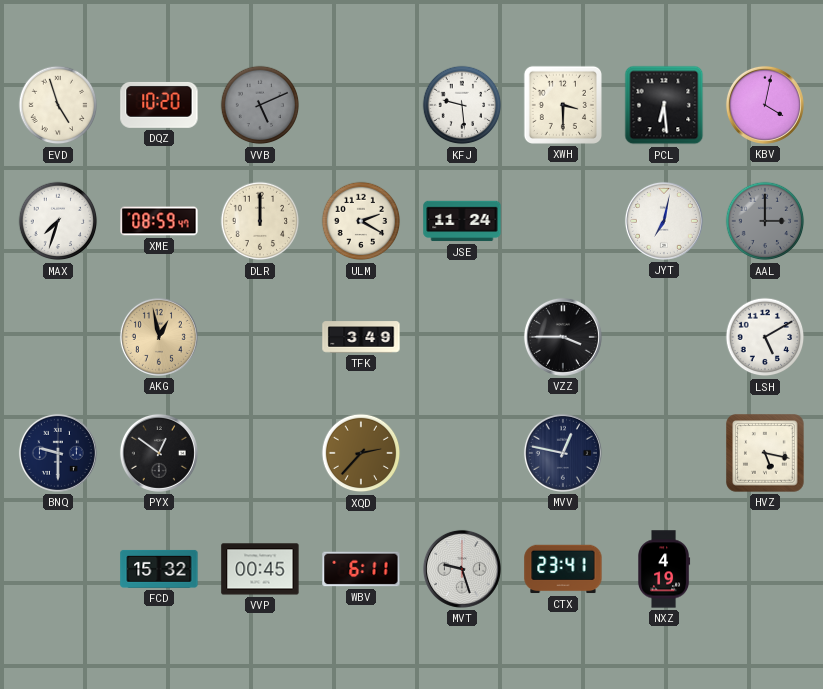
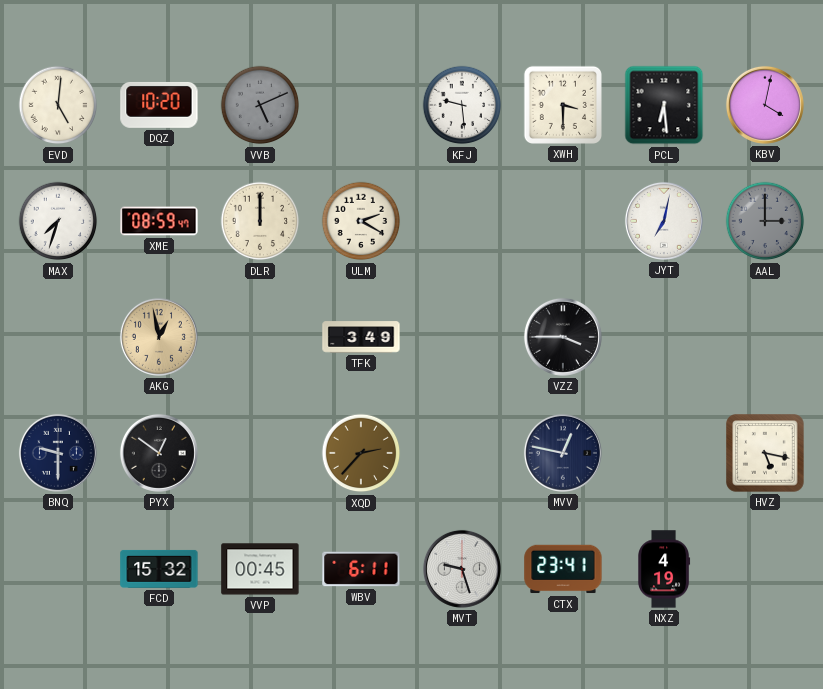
EVD: 4:57 -> 5:01 (58, 105)
JSE: 11:24 -> none (462, 221)
LSH: 5:10 -> none (765, 337)
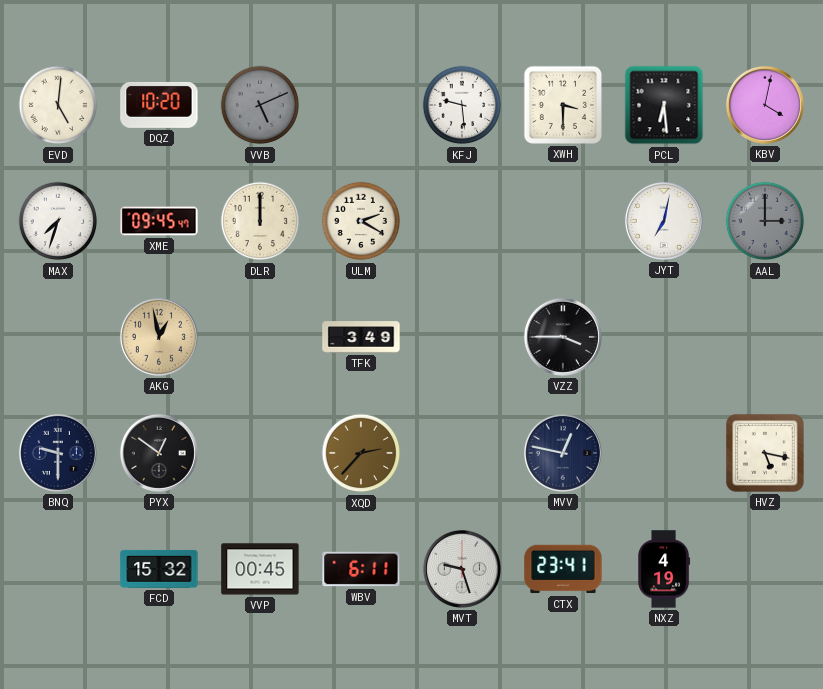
XME: 08:59 -> 09:45 (159, 221)
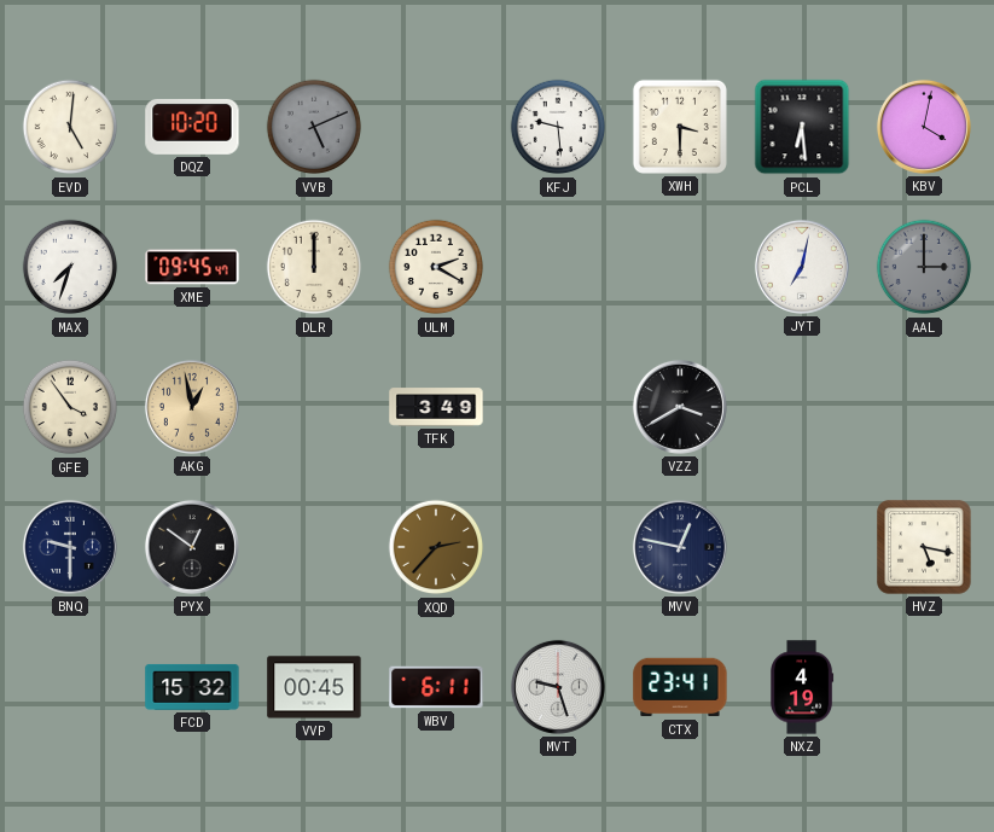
GFE: none -> 3:54 (70, 407)
VZZ: 3:45 -> 3:40 (680, 407)
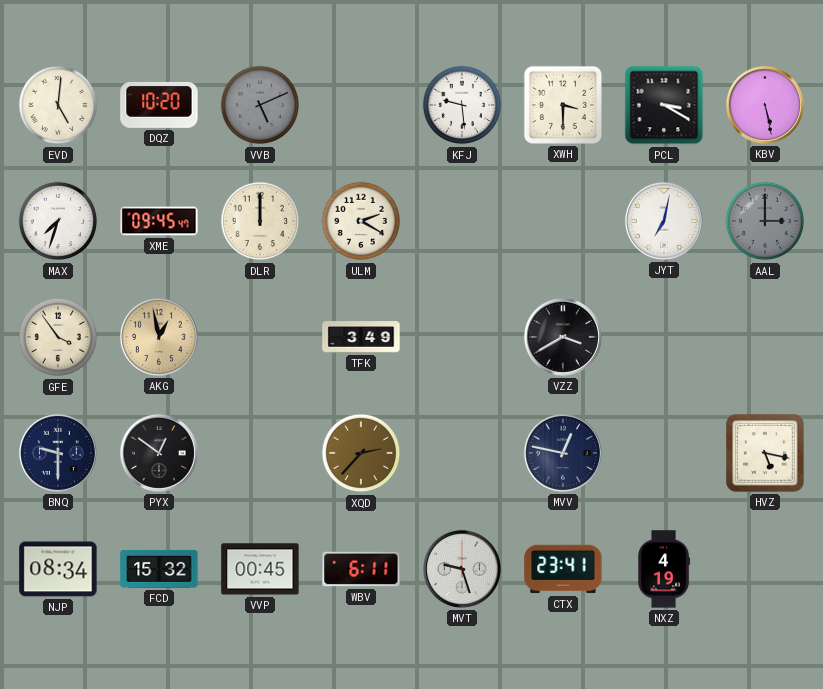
PCL: 6:29 -> 3:20 (664, 105)
KBV: 4:02 -> 5:28 (765, 105)
NJP: none -> 08:34 (58, 569)
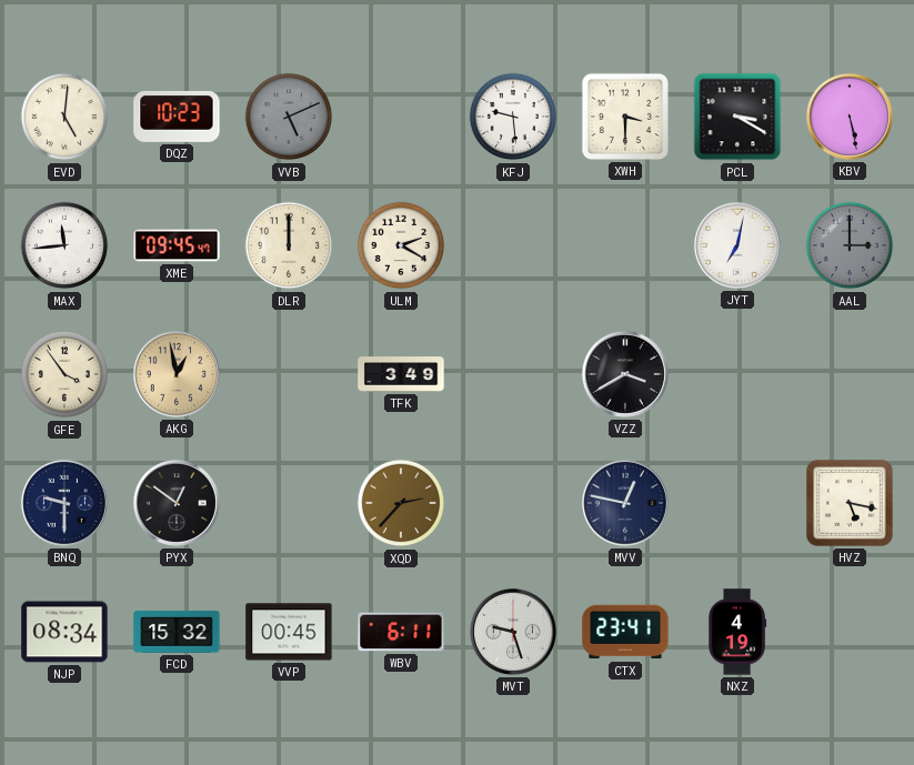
DQZ: 10:20 -> 10:23 (177, 117)
MAX: 7:33 -> 11:44 (64, 245)
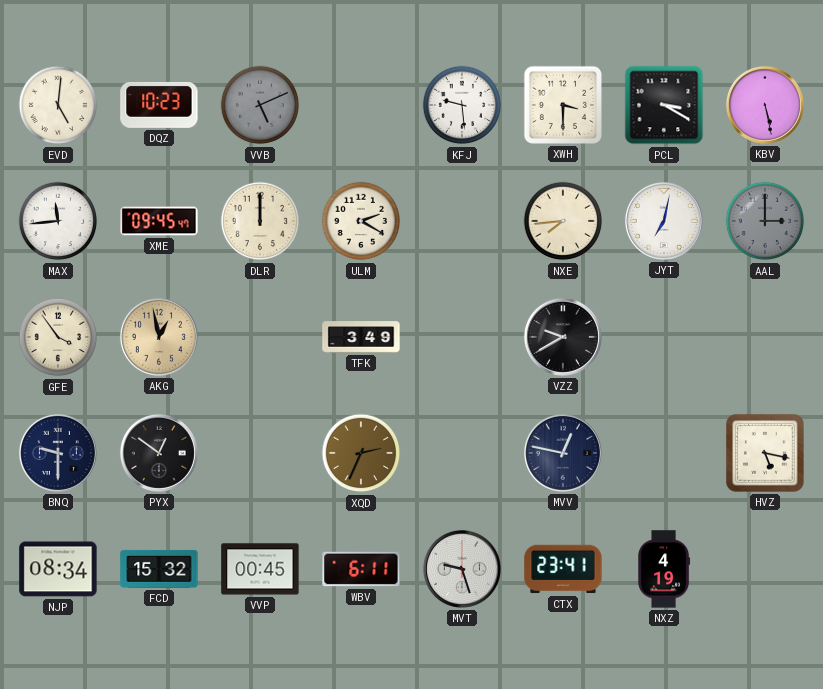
NXE: none -> 7:44 (563, 221)
VZZ: 3:40 -> 9:40 (563, 337)
XQD: 2:37 -> 2:34 (361, 453)
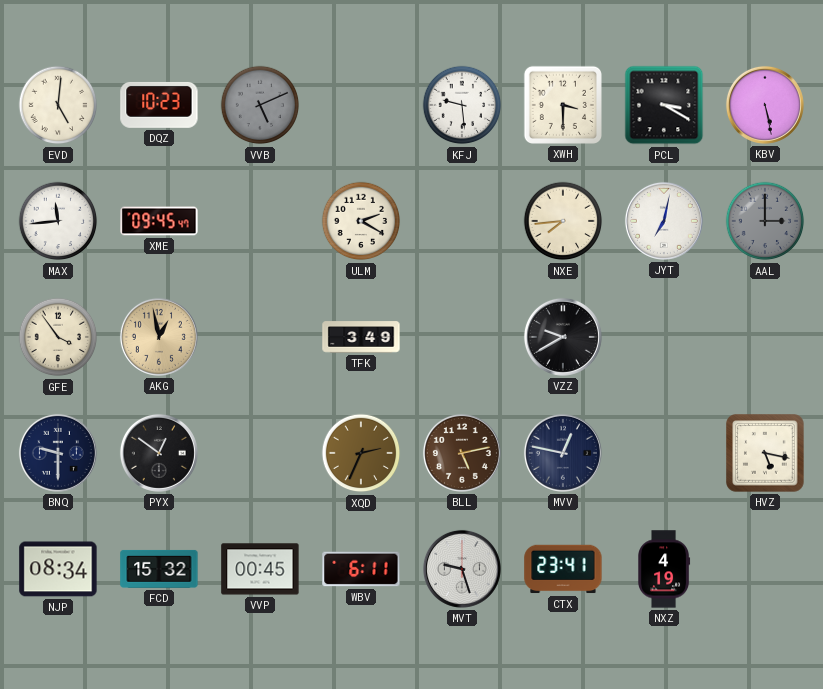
DLR: 12:00 -> none (260, 221)
BLL: none -> 5:13 (462, 453)
